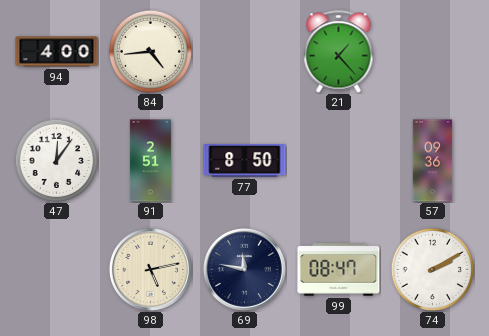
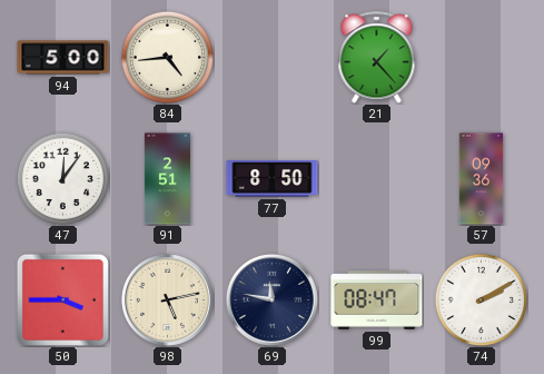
94: 4:00 -> 5:00 (63, 58)
50: none -> 3:45 (62, 299)
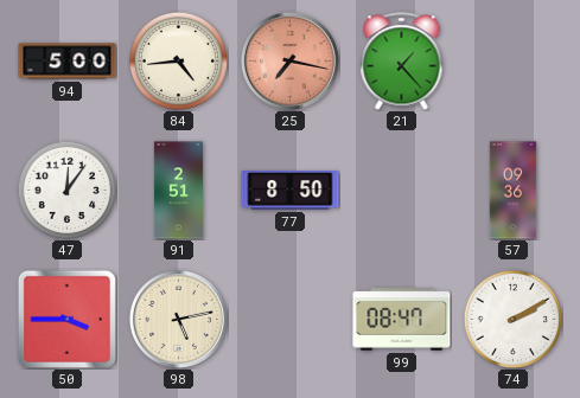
25: none -> 7:17 (289, 60)
69: 11:47 -> none (271, 299)
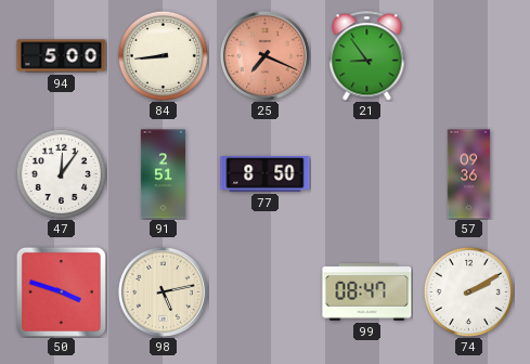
84: 4:44 -> 8:44 (163, 55)
25: 7:17 -> 7:19 (264, 55)
21: 1:23 -> 8:54 (367, 56)
50: 3:45 -> 3:48 (61, 291)
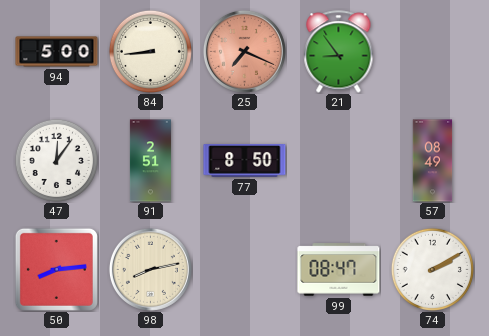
57: 09:36 -> 08:49 (433, 161)
50: 3:48 -> 8:14 (56, 269)
98: 5:13 -> 8:13 (150, 269)
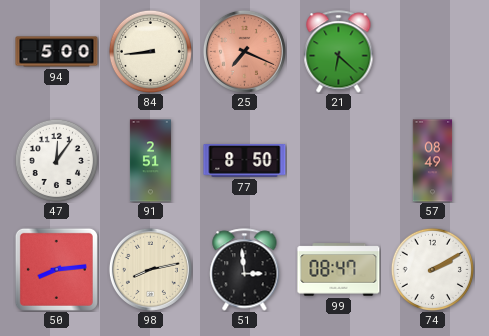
21: 8:54 -> 6:22 (339, 52)
51: none -> 2:59 (245, 270)
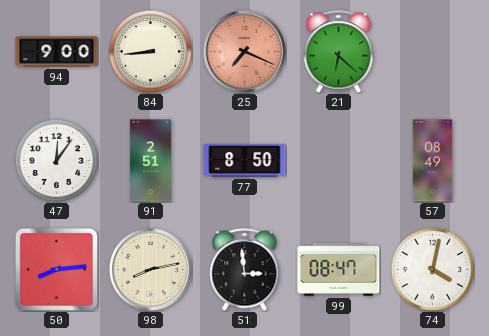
94: 5:00 -> 9:00 (57, 52)
74: 2:10 -> 4:02 (432, 269)
